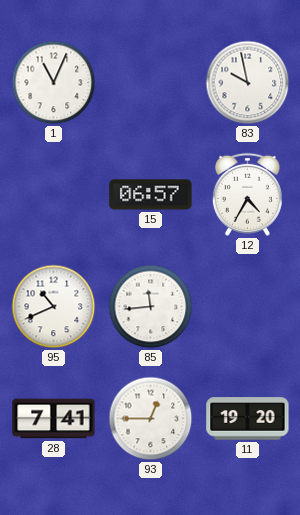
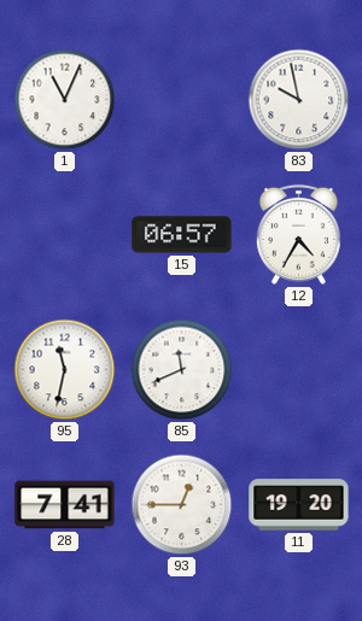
95: 10:41 -> 11:32 (65, 370)
85: 11:44 -> 11:41 (182, 370)
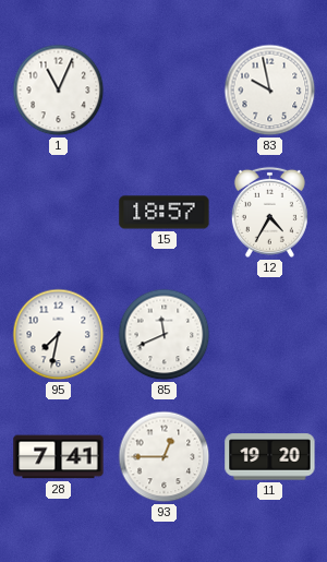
15: 06:57 -> 18:57 (165, 213)
95: 11:32 -> 7:32 (59, 335)
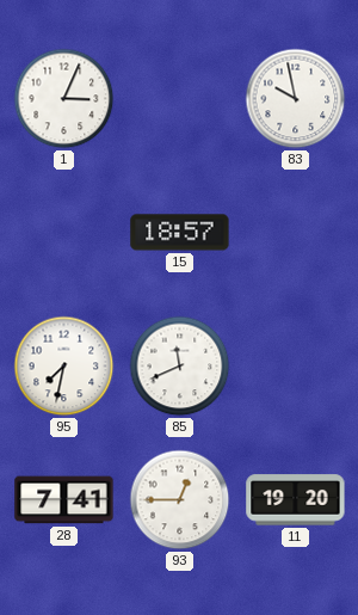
1: 11:04 -> 3:04 (64, 99)
12: 4:35 -> none (269, 212)
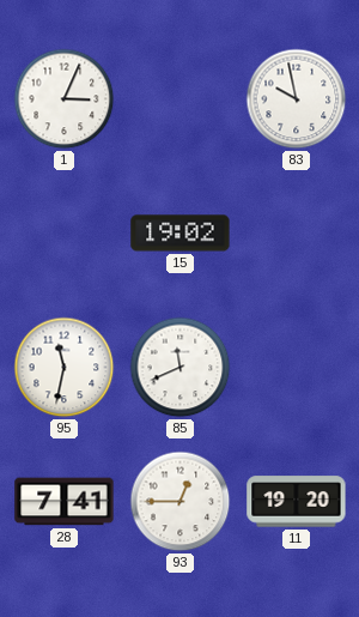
15: 18:57 -> 19:02 (181, 234)
95: 7:32 -> 11:32 (65, 368)
